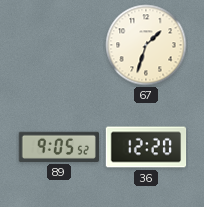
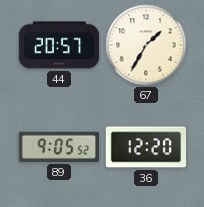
44: none -> 20:57 (59, 45)
67: 1:33 -> 1:35 (146, 45)
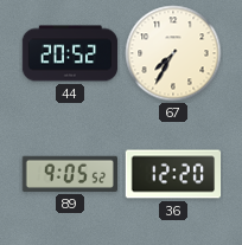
44: 20:57 -> 20:52 (70, 53)
67: 1:35 -> 7:35 (173, 53)
